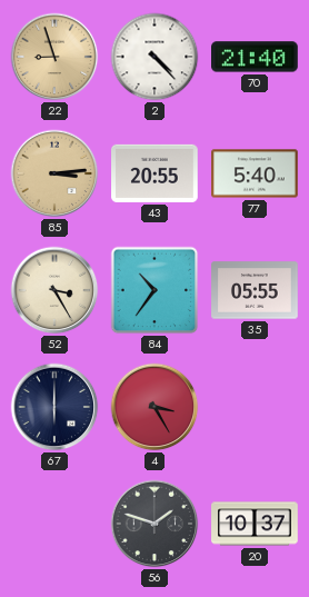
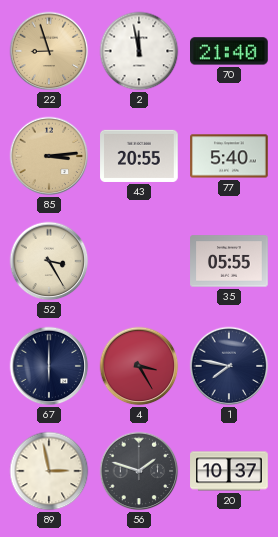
2: 4:23 -> 11:58 (139, 51)
84: 10:36 -> none (154, 290)
1: none -> 7:47 (229, 366)
89: none -> 2:58 (49, 471)
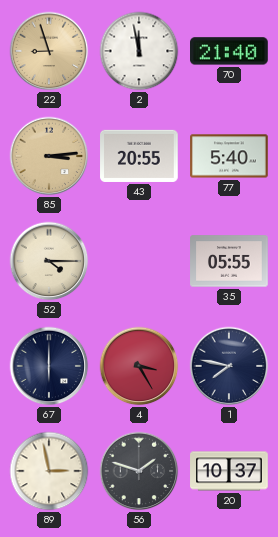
52: 3:25 -> 4:15 (49, 261)
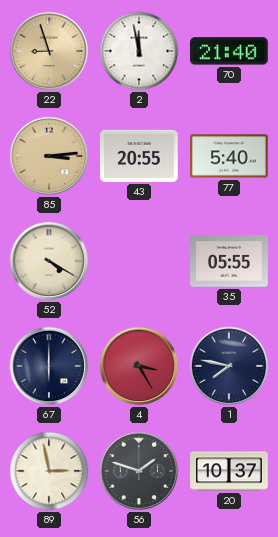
52: 4:15 -> 4:20 (49, 261)
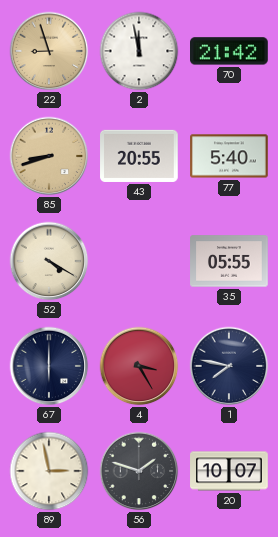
70: 21:40 -> 21:42 (230, 51)
85: 3:14 -> 8:42 (49, 156)
20: 10:37 -> 10:07 (229, 471)
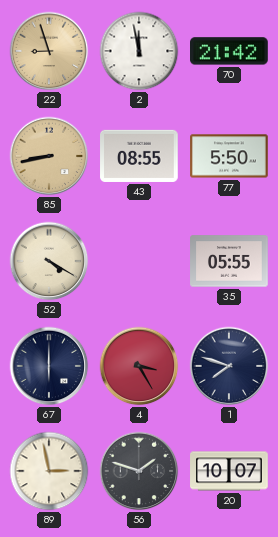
85: 8:42 -> 8:43 (49, 156)
43: 20:55 -> 08:55 (139, 156)
77: 5:40 -> 5:50 (229, 156)
1: 7:47 -> 7:48 (229, 366)
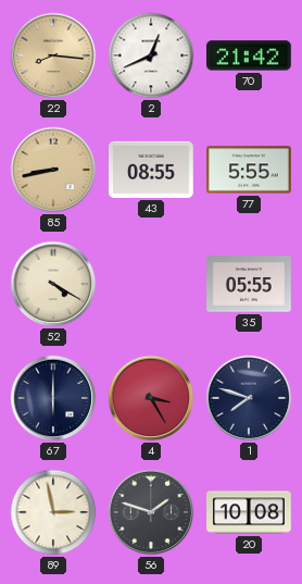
22: 8:57 -> 8:16 (53, 55)
2: 11:58 -> 12:41 (151, 55)
77: 5:50 -> 5:55 (249, 170)
20: 10:07 -> 10:08 (249, 512)
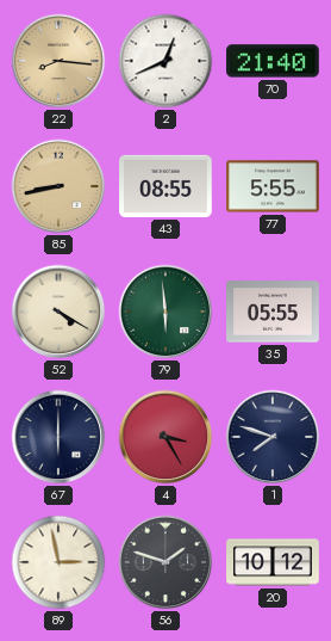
70: 21:42 -> 21:40 (274, 61)
79: none -> 5:59 (165, 312)
20: 10:08 -> 10:12 (273, 562)
